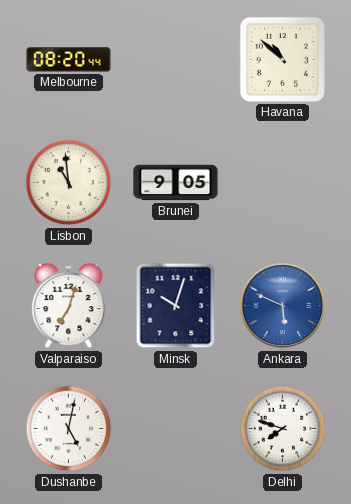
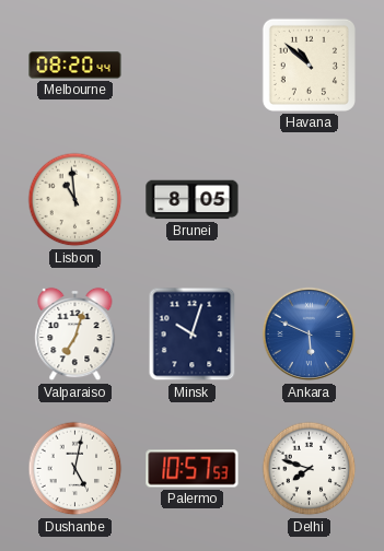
Brunei: 9:05 -> 8:05 (193, 200)
Palermo: none -> 10:57 (193, 469)
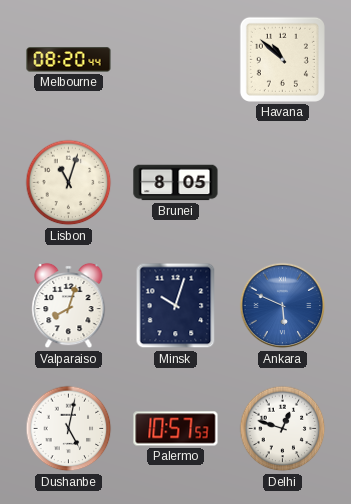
Lisbon: 10:59 -> 11:03 (69, 183)
Valparaiso: 7:03 -> 8:03 (69, 306)
Delhi: 7:48 -> 12:48 (283, 429)
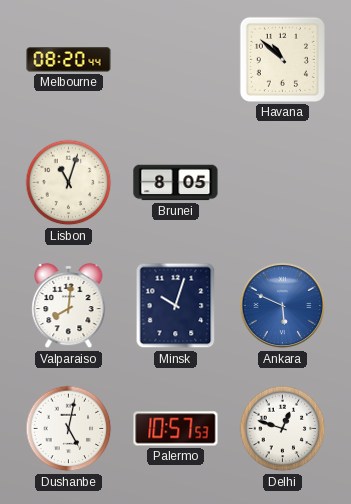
Valparaiso: 8:03 -> 8:01 (69, 306)
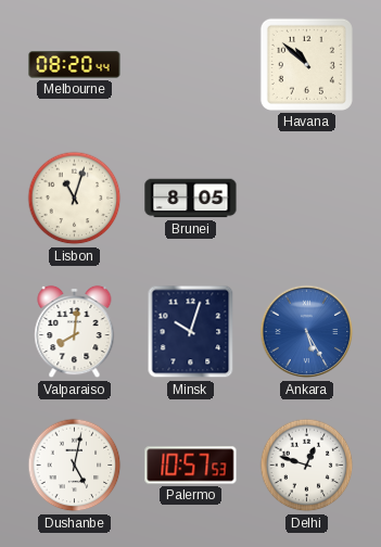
Ankara: 5:49 -> 5:25 (307, 332)
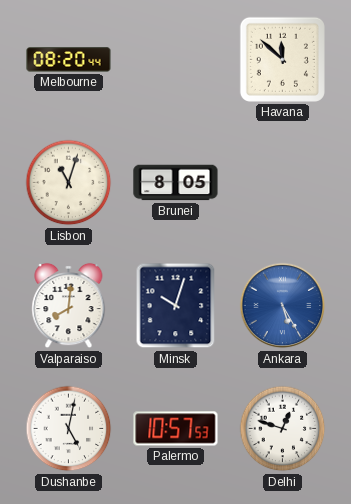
Havana: 10:52 -> 11:52 (282, 59)
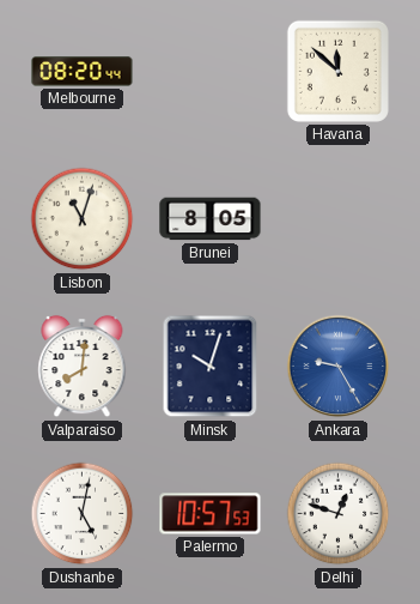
Ankara: 5:25 -> 9:25 (339, 367)
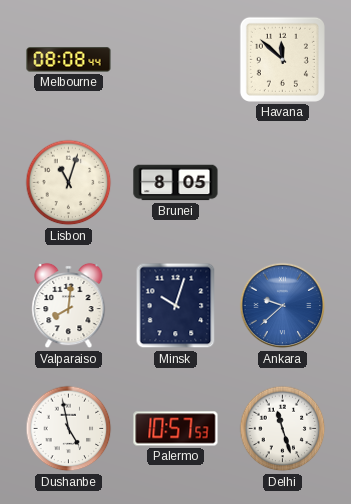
Melbourne: 08:20 -> 08:08 (69, 60)
Ankara: 9:25 -> 9:38 (283, 306)
Dushanbe: 5:02 -> 4:58 (69, 429)
Delhi: 12:48 -> 11:27 (283, 429)
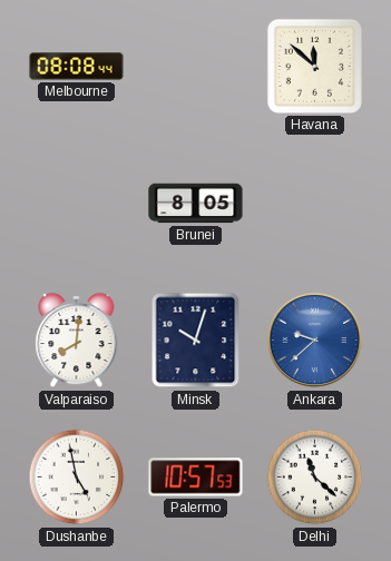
Lisbon: 11:03 -> none (69, 183)
Delhi: 11:27 -> 11:22 (315, 478)
